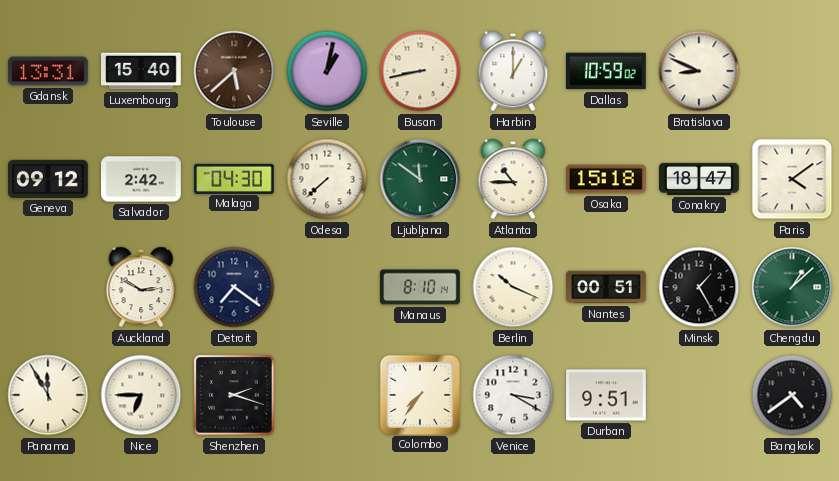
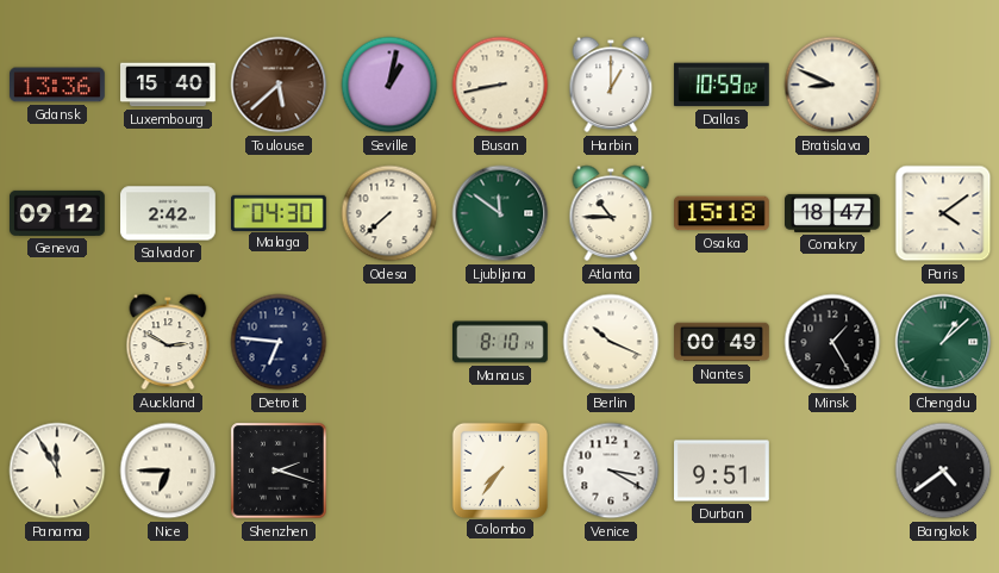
Gdansk: 13:31 -> 13:36 (58, 85)
Detroit: 7:21 -> 6:46 (279, 342)
Nantes: 00:51 -> 00:49 (723, 342)
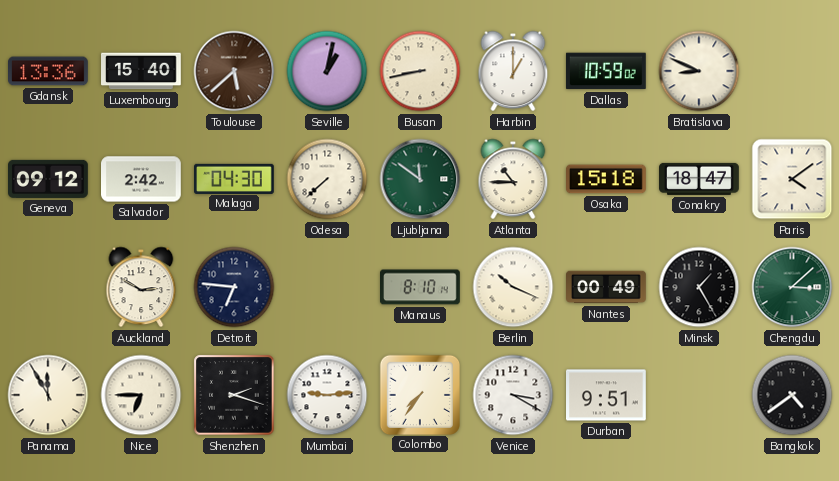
Chengdu: 1:08 -> 3:08 (792, 287)
Mumbai: none -> 9:14 (327, 395)
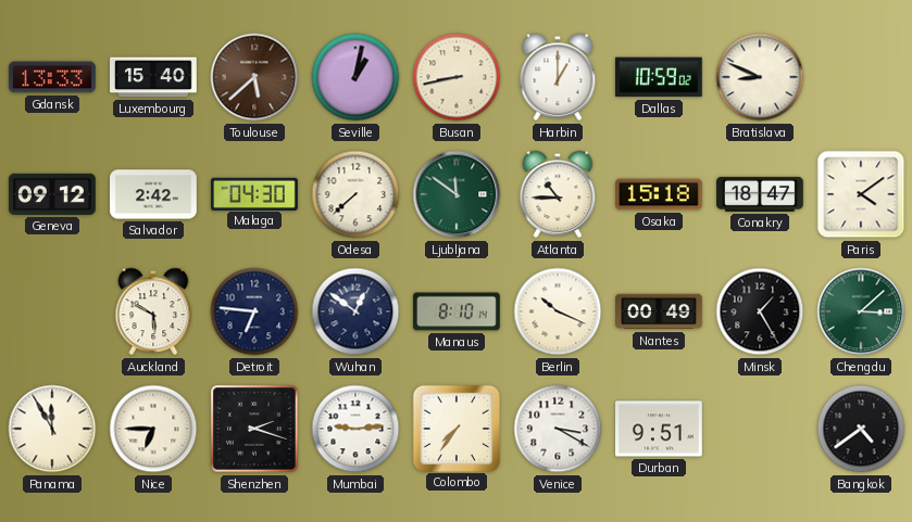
Gdansk: 13:36 -> 13:33 (53, 77)
Auckland: 2:50 -> 5:50 (153, 311)
Wuhan: none -> 12:51 (355, 311)
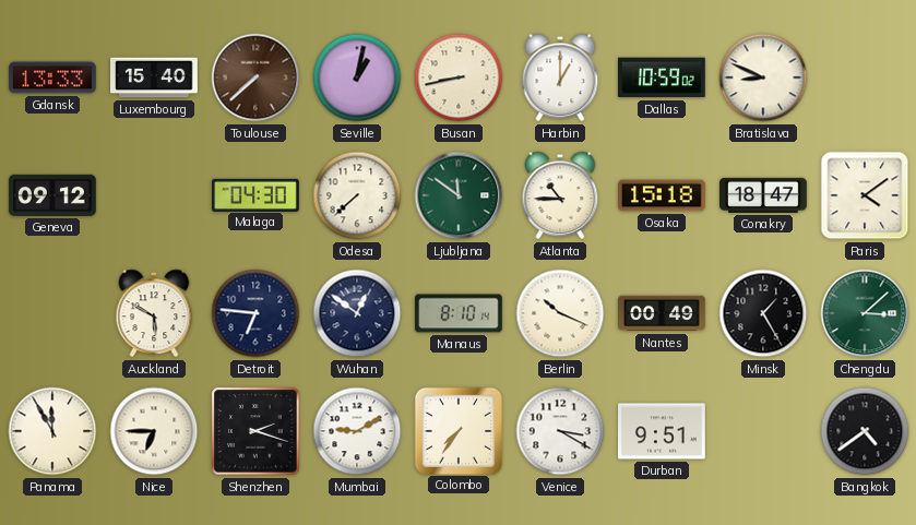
Toulouse: 5:38 -> 7:38 (255, 77)
Salvador: 2:42 -> none (154, 194)
Mumbai: 9:14 -> 9:10 (357, 431)
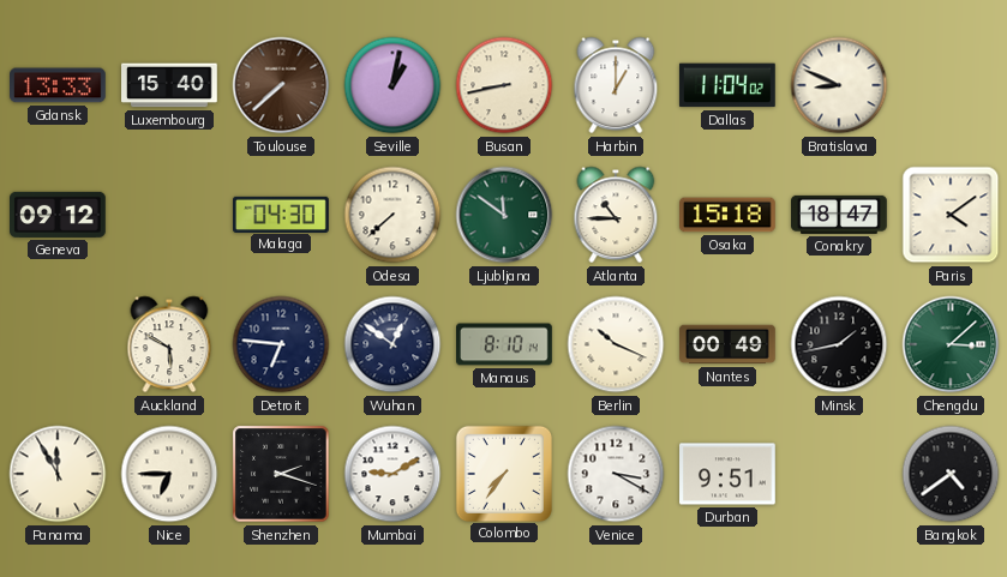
Dallas: 10:59 -> 11:04 (727, 85)
Minsk: 1:25 -> 1:43 (839, 344)
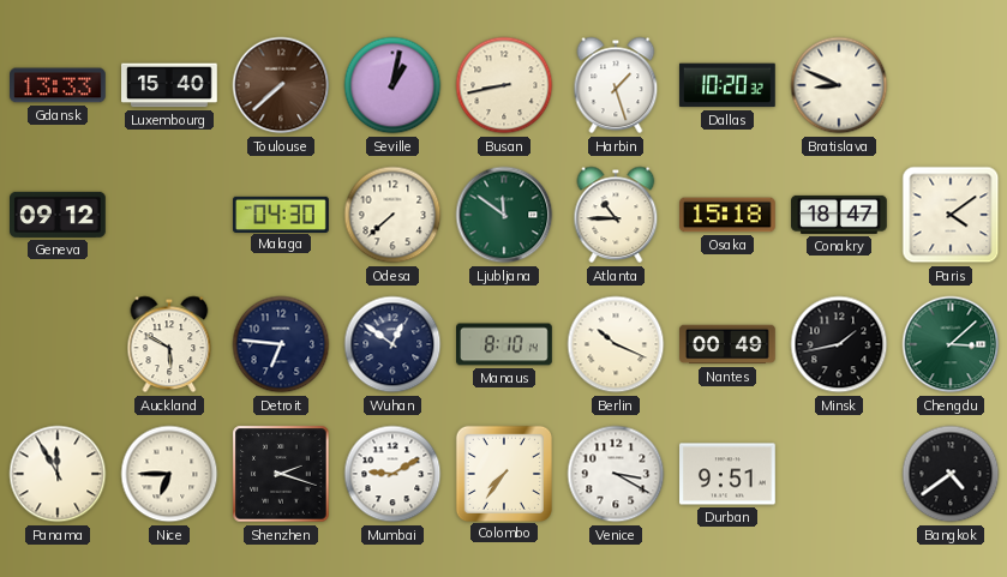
Harbin: 1:00 -> 1:27 (616, 85)
Dallas: 11:04 -> 10:20 (727, 85)
